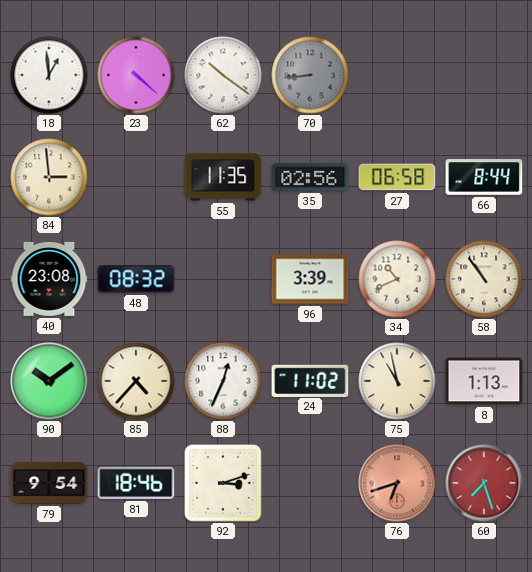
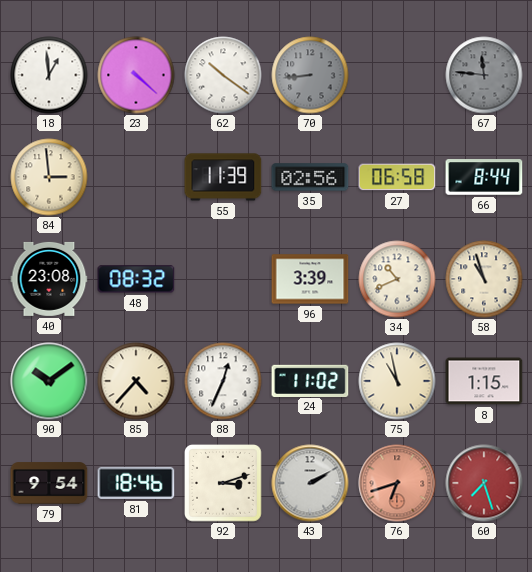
67: none -> 11:46 (484, 75)
55: 11:35 -> 11:39 (223, 177)
58: 10:54 -> 10:57 (484, 279)
8: 1:13 -> 1:15 (484, 381)
43: none -> 2:10 (310, 483)
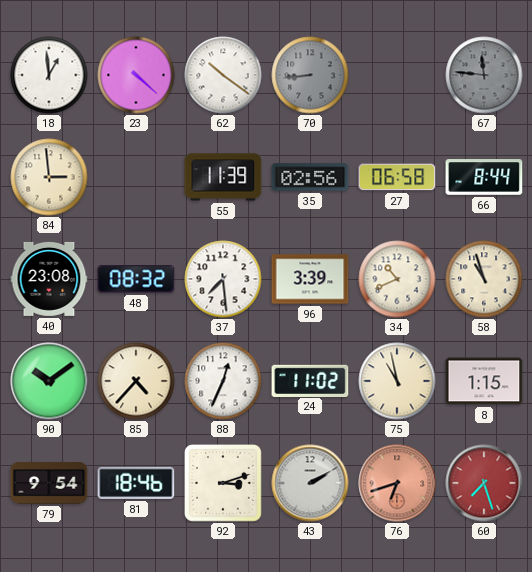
37: none -> 7:29 (223, 279)
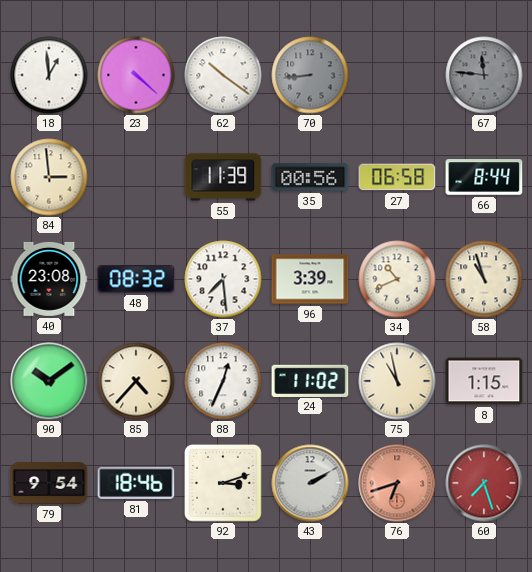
35: 02:56 -> 00:56 (310, 177)
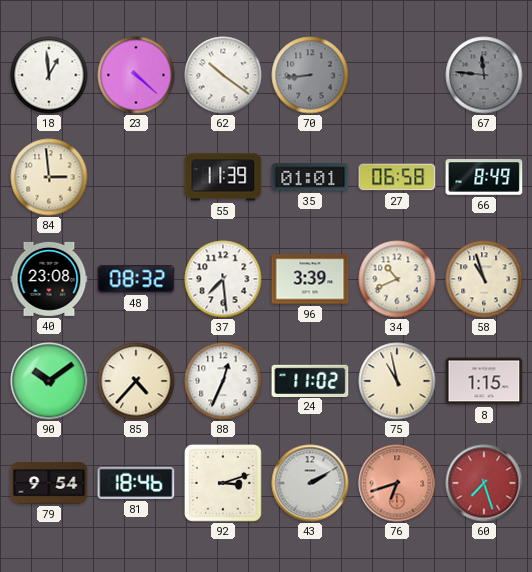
35: 00:56 -> 01:01 (310, 177)
66: 8:44 -> 8:49 (484, 177)
